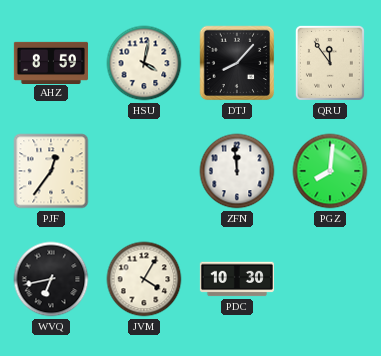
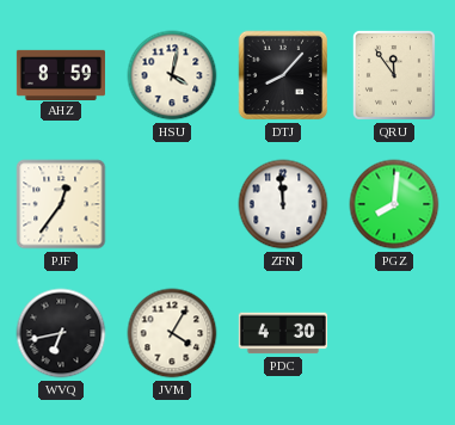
PDC: 10:30 -> 4:30 (283, 333)
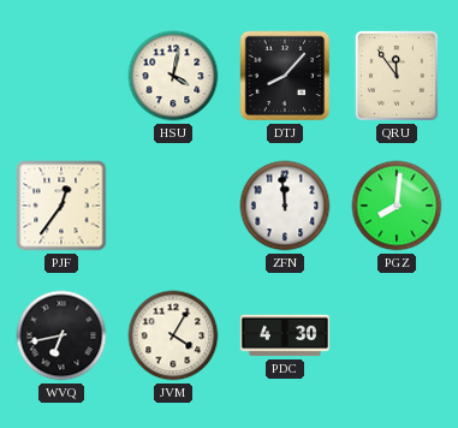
AHZ: 8:59 -> none (61, 74)
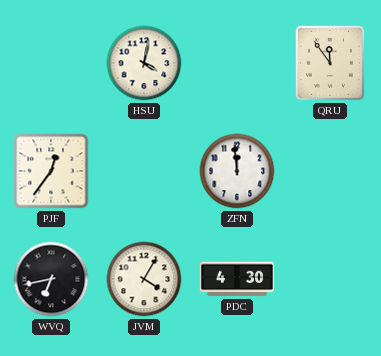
DTJ: 8:07 -> none (285, 76)
PGZ: 8:01 -> none (397, 206)
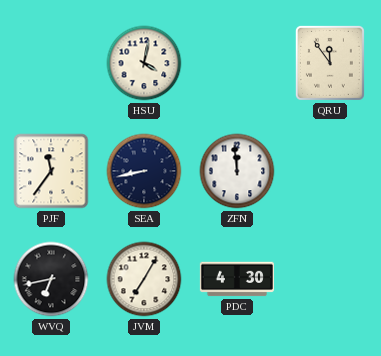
PJF: 12:36 -> 11:36 (51, 171)
SEA: none -> 8:43 (144, 171)
JVM: 4:05 -> 7:05 (144, 279)
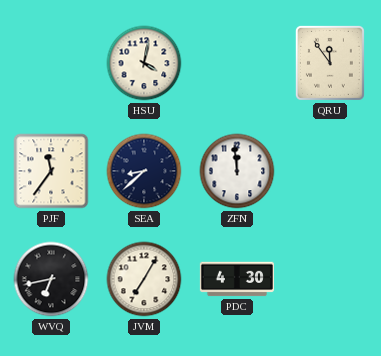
SEA: 8:43 -> 8:38 (144, 171)
